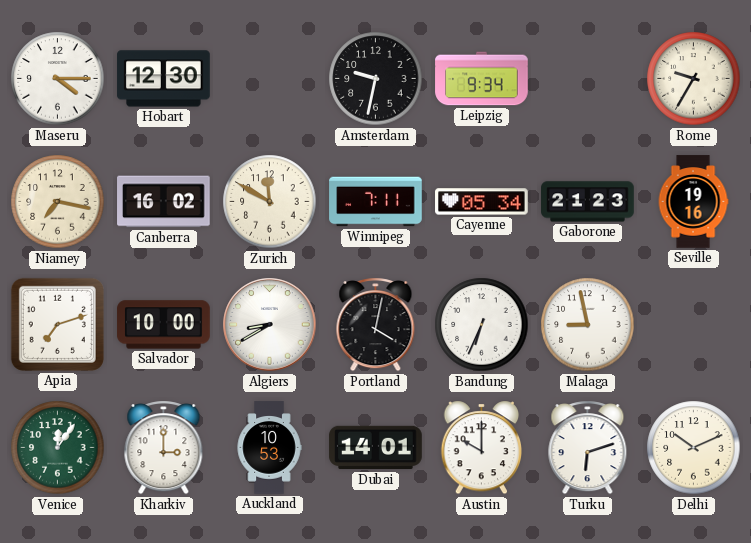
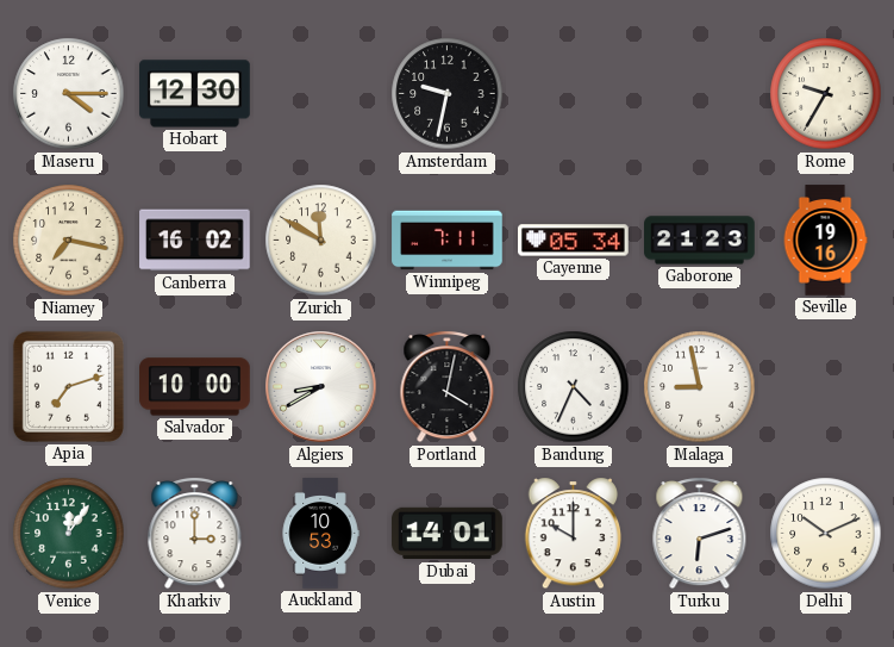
Leipzig: 9:34 -> none (482, 79)
Bandung: 6:34 -> 4:34 (574, 387)
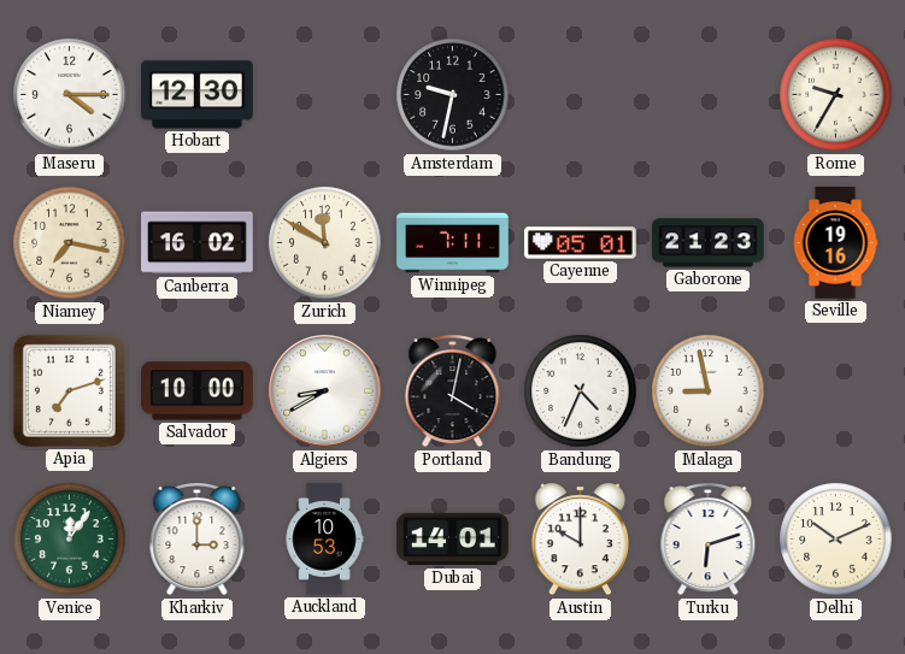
Cayenne: 05:34 -> 05:01 (581, 243)
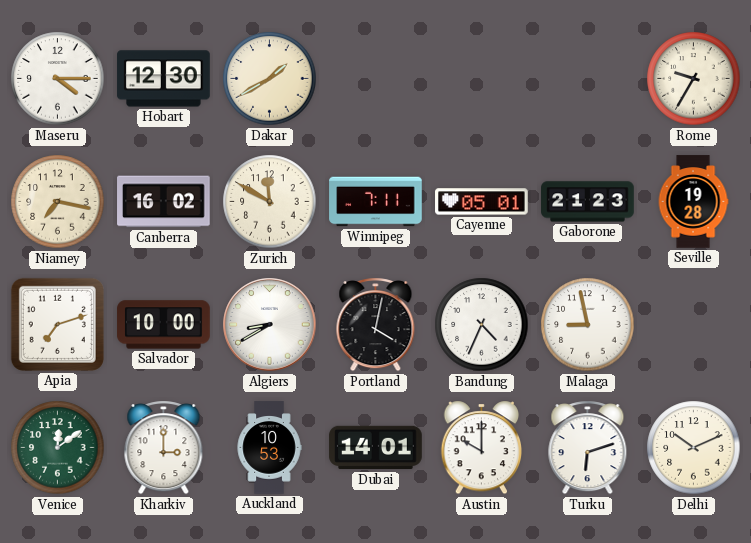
Dakar: none -> 1:40 (270, 79)
Amsterdam: 9:32 -> none (453, 95)
Seville: 19:16 -> 19:28 (693, 202)
Venice: 12:06 -> 12:09 (58, 448)
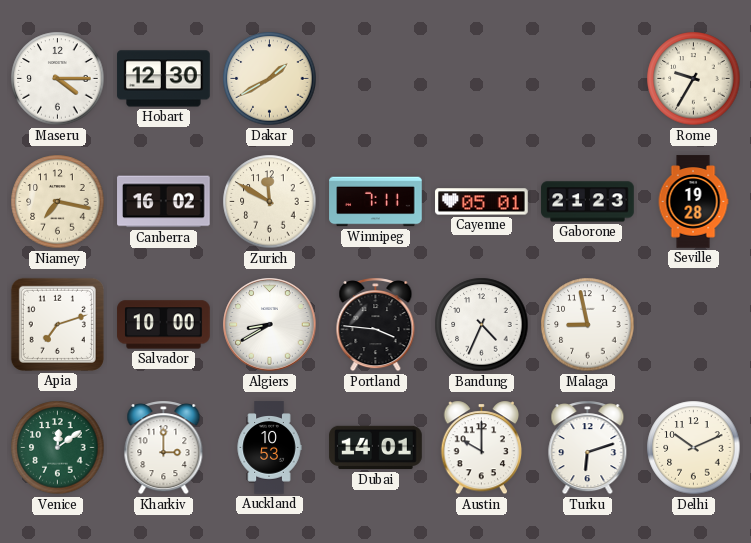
Portland: 4:02 -> 3:46 (376, 325)
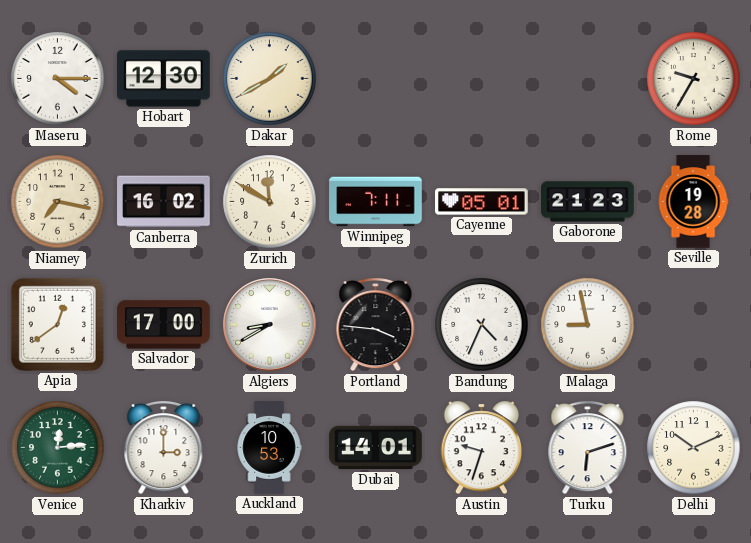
Apia: 7:12 -> 12:39 (57, 324)
Salvador: 10:00 -> 17:00 (164, 325)
Venice: 12:09 -> 12:14 (58, 448)
Austin: 10:00 -> 9:33 (482, 448)
